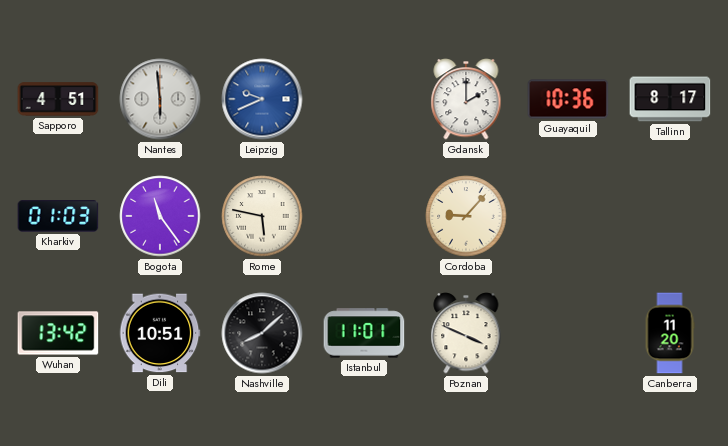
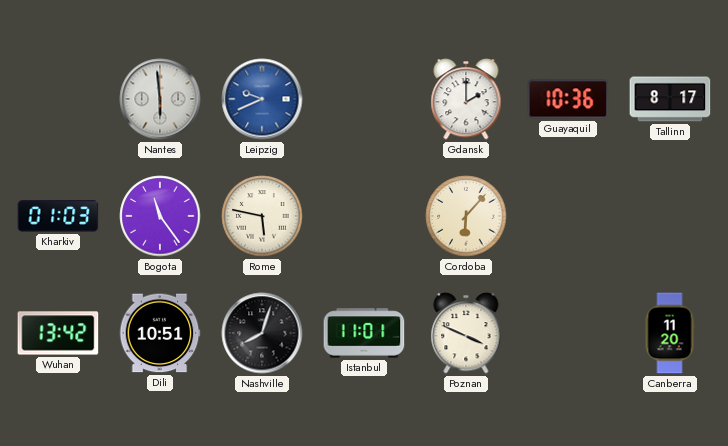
Sapporo: 4:51 -> none (58, 99)
Cordoba: 9:07 -> 6:07 (466, 216)
Nashville: 8:08 -> 8:03 (262, 333)
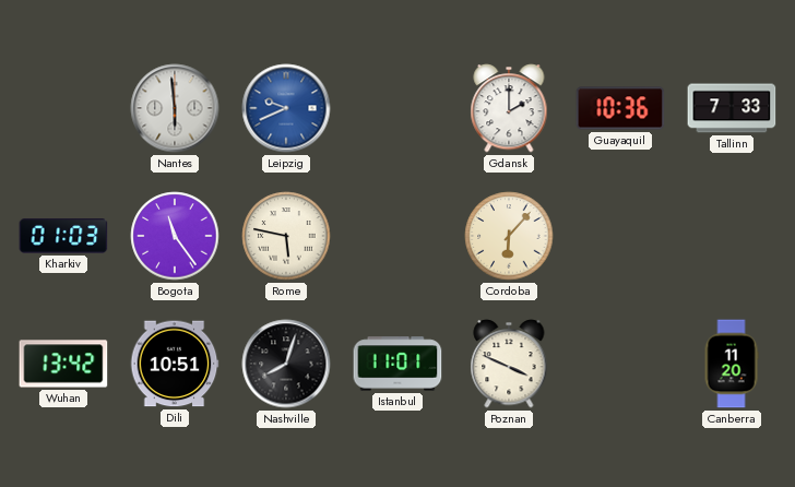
Tallinn: 8:17 -> 7:33 (732, 108)
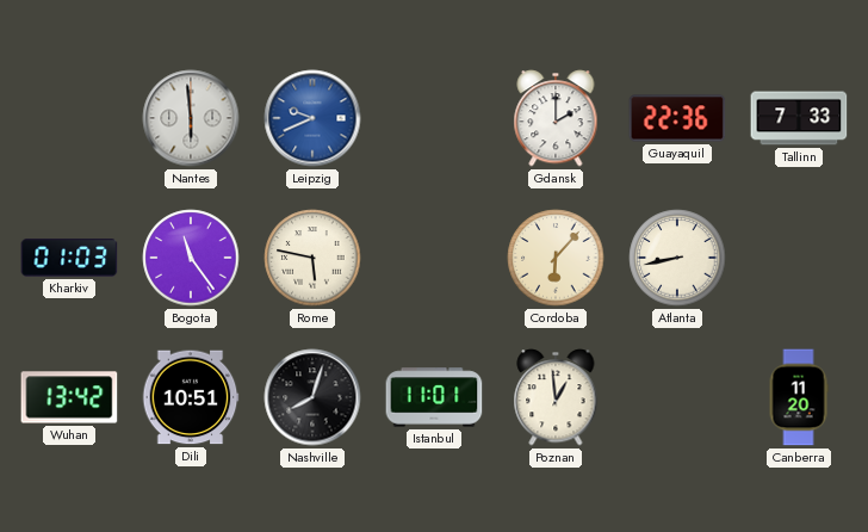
Guayaquil: 10:36 -> 22:36 (677, 118)
Atlanta: none -> 8:43 (677, 258)
Poznan: 3:49 -> 12:59 (556, 397)
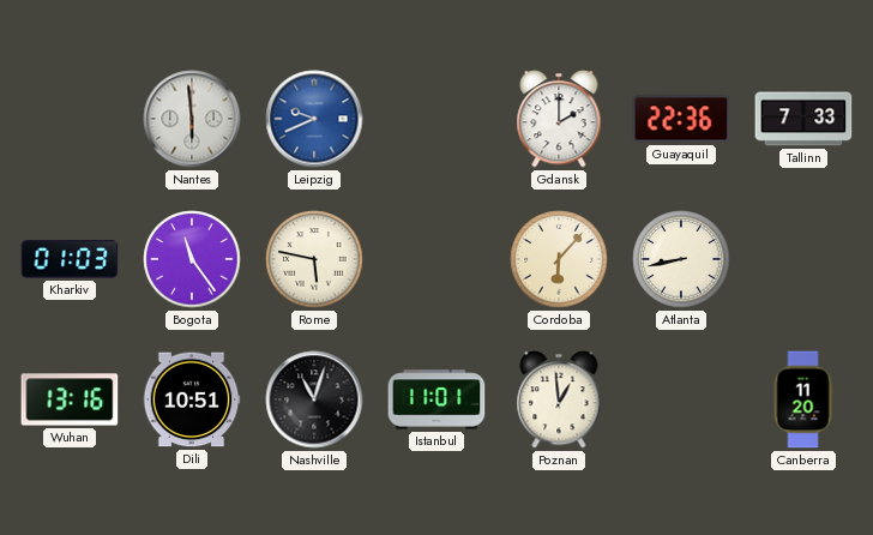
Wuhan: 13:42 -> 13:16 (70, 399)
Nashville: 8:03 -> 11:03 (314, 399)
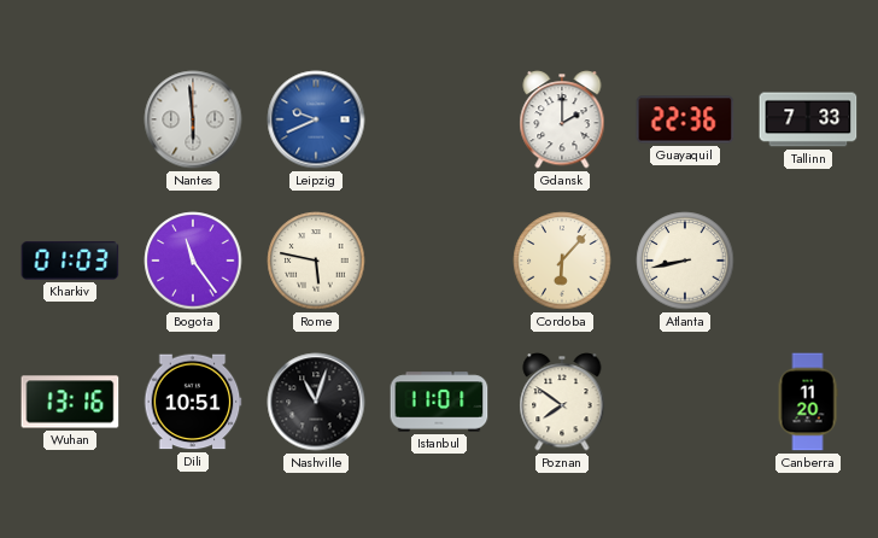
Poznan: 12:59 -> 7:51 (562, 402)
